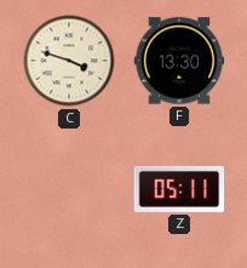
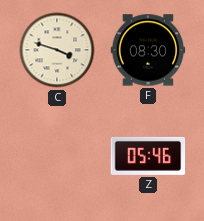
F: 13:30 -> 08:30 (148, 50)
Z: 05:11 -> 05:46 (148, 156)
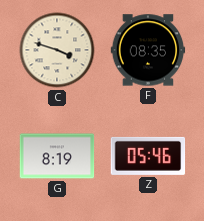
F: 08:30 -> 08:35 (148, 50)
G: none -> 8:19 (57, 156)
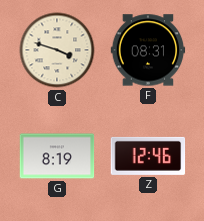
F: 08:35 -> 08:31 (148, 50)
Z: 05:46 -> 12:46 (148, 156)
